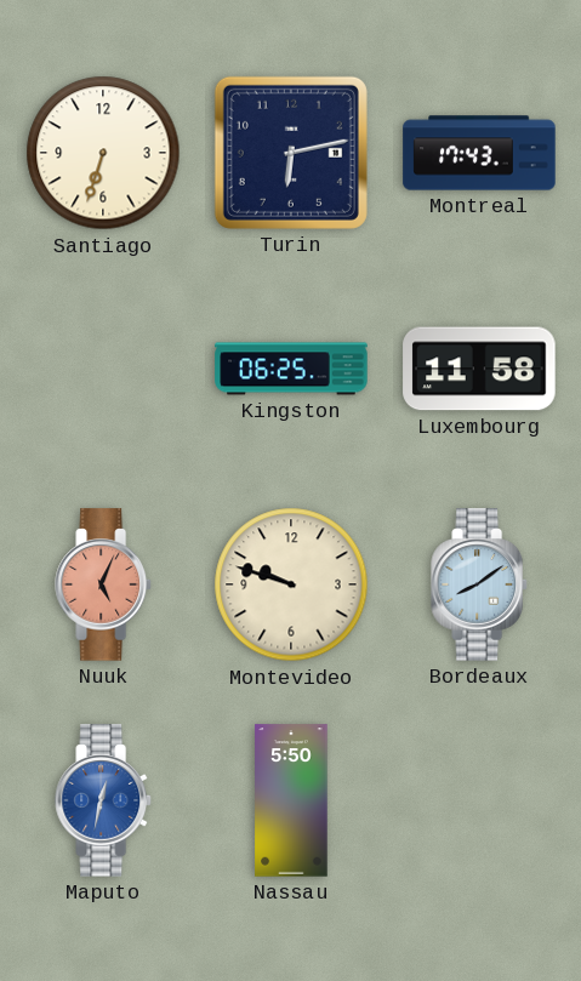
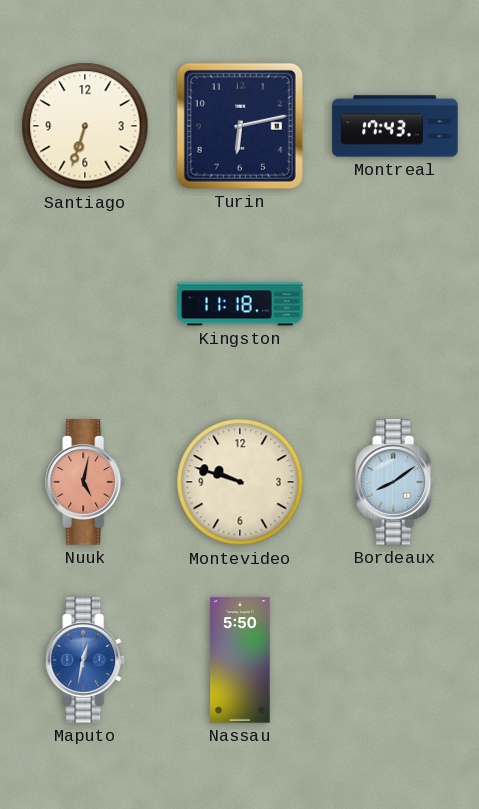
Kingston: 06:25 -> 11:18 (240, 304)
Luxembourg: 11:58 -> none (479, 369)
Nuuk: 5:04 -> 5:02 (85, 482)
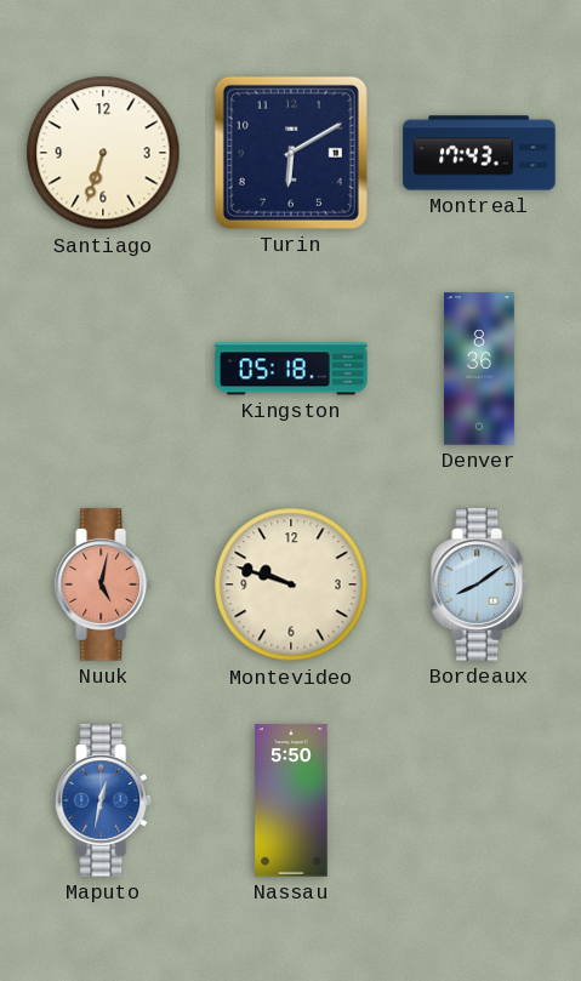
Turin: 6:13 -> 6:10 (291, 153)
Kingston: 11:18 -> 05:18 (291, 369)
Denver: none -> 8:36 (479, 369)
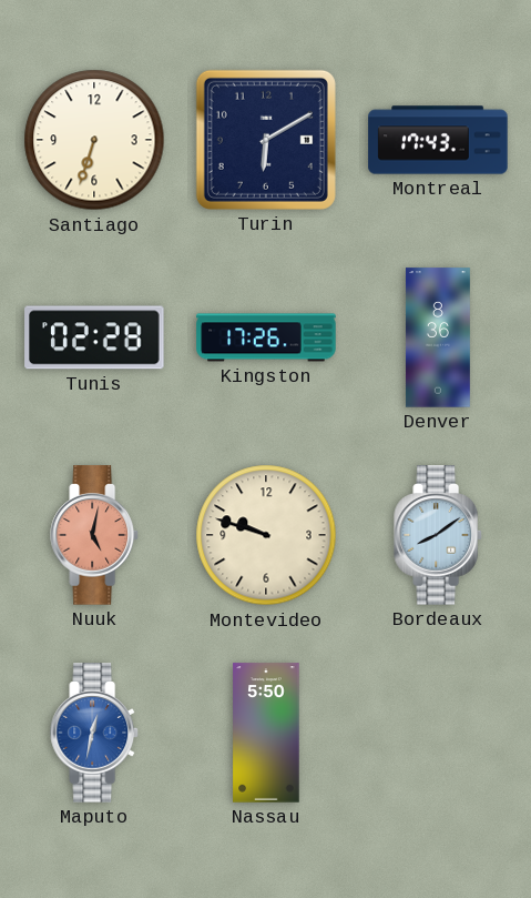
Tunis: none -> 02:28 (94, 337)
Kingston: 05:18 -> 17:26 (266, 337)
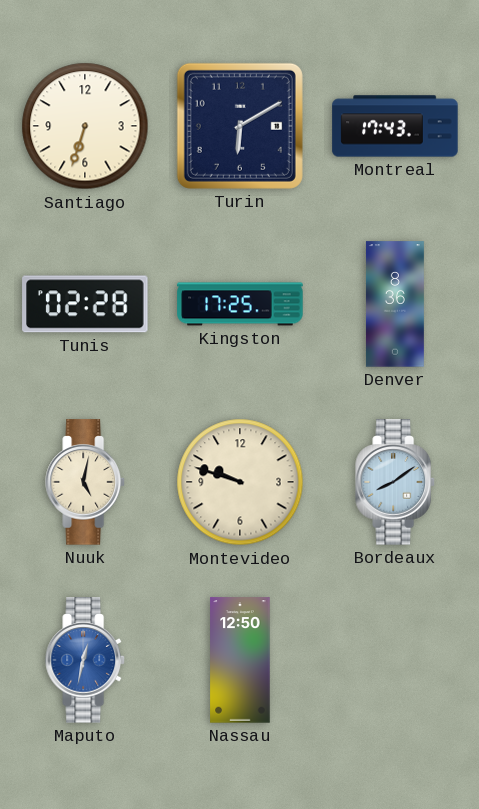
Kingston: 17:26 -> 17:25 (240, 304)
Nuuk dial: salmon -> cream (85, 482)
Nassau: 5:50 -> 12:50 (240, 660)
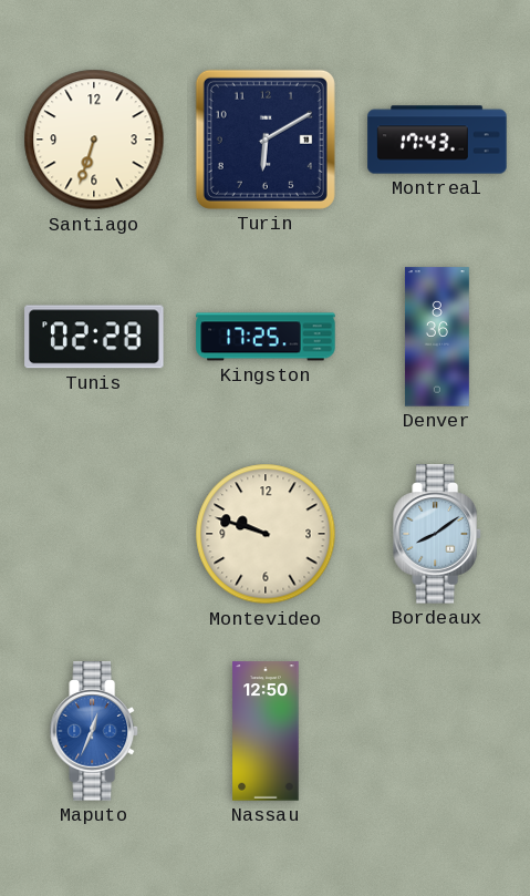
Nuuk: 5:02 -> none (85, 482)
Maputo: 12:32 -> 12:34 (94, 731)
